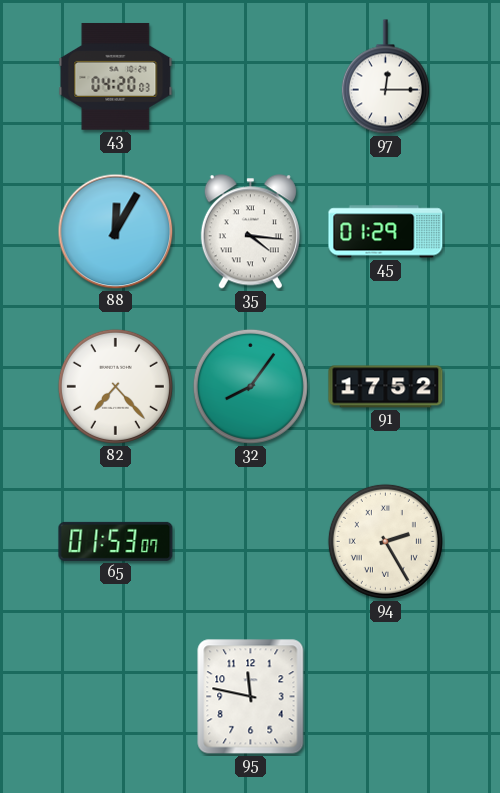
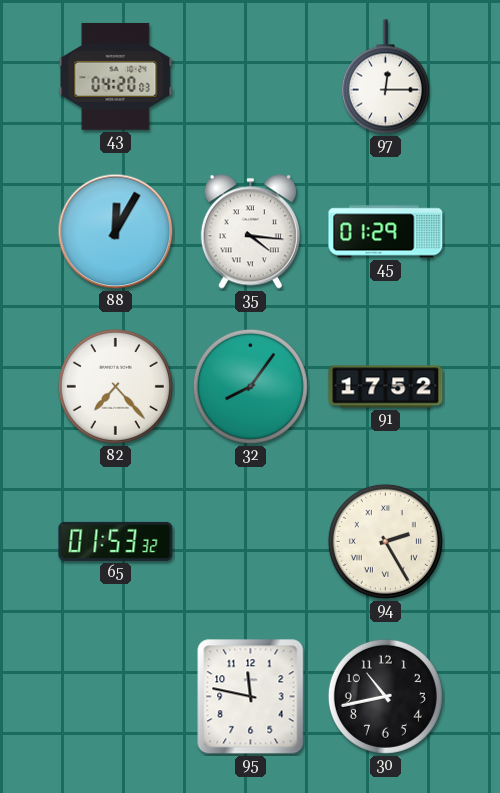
65: 01:53:07 -> 01:53:32 (116, 541)
30: none -> 10:43 (385, 696)
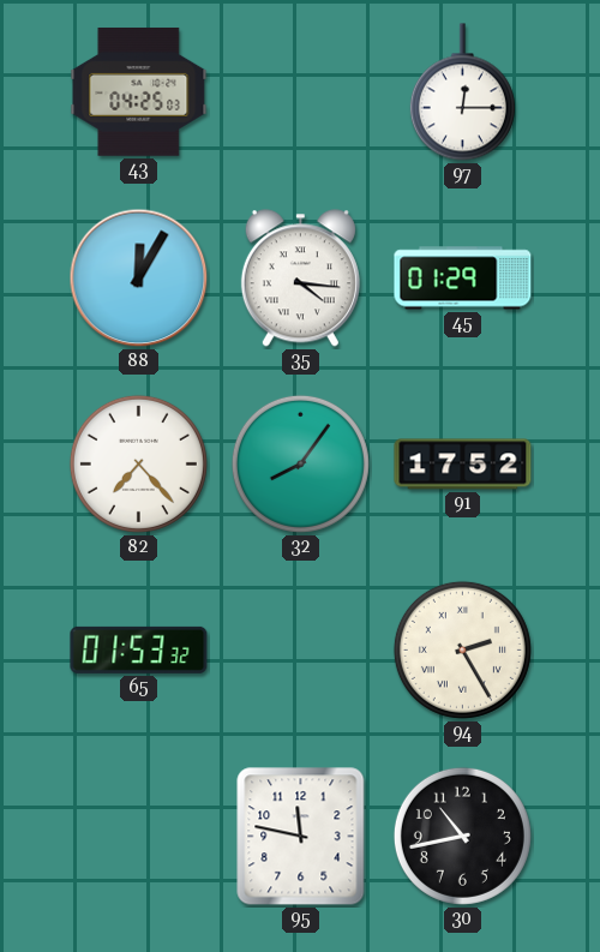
43: 04:20 -> 04:25 (139, 92)
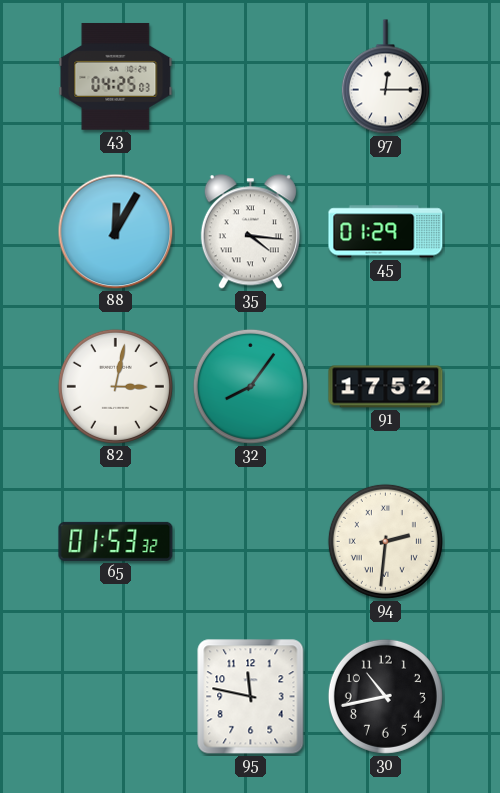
82: 7:23 -> 3:02 (115, 386)
94: 2:25 -> 2:31 (385, 541)
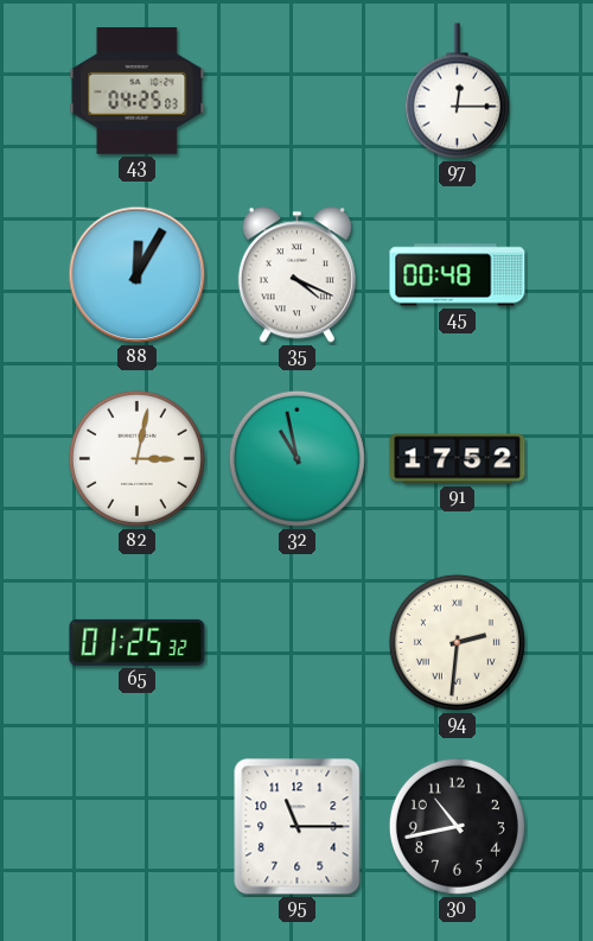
35: 4:16 -> 4:19 (296, 275)
45: 01:29 -> 00:48 (458, 275)
32: 8:06 -> 10:58 (296, 458)
65: 01:53 -> 01:25 (138, 642)
95: 11:47 -> 11:15 (298, 827)
